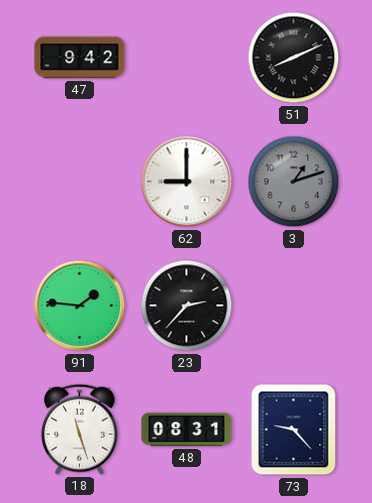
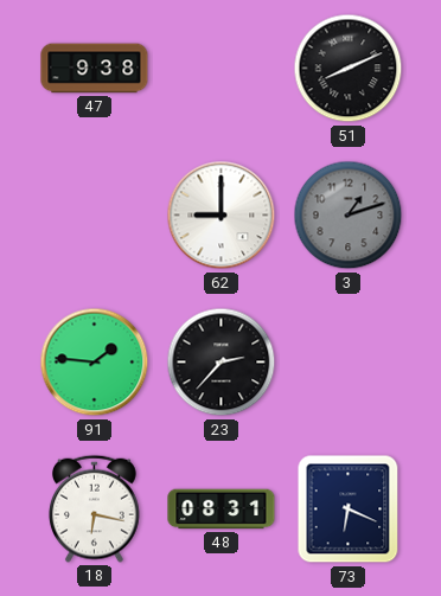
47: 9:42 -> 9:38 (95, 69)
18: 11:27 -> 6:17 (95, 508)
73: 9:23 -> 6:19 (349, 510)
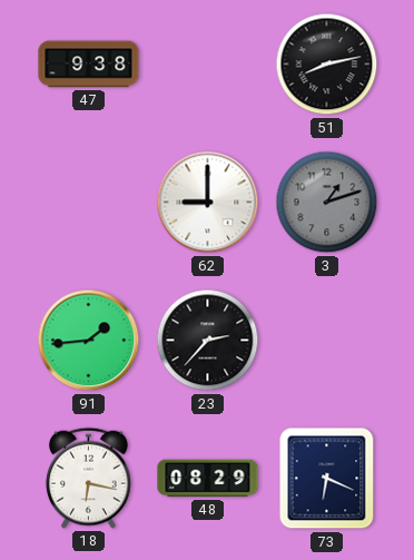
51: 8:11 -> 8:13 (327, 65)
91: 1:46 -> 1:44 (89, 341)
48: 08:31 -> 08:29 (208, 479)
